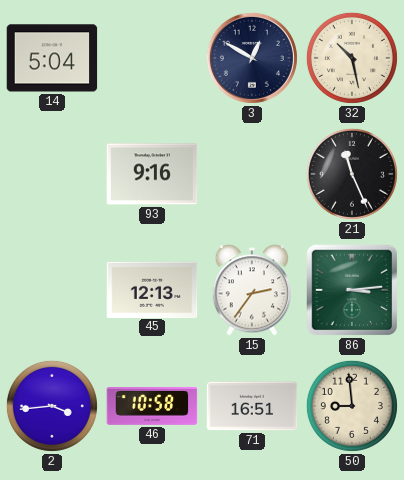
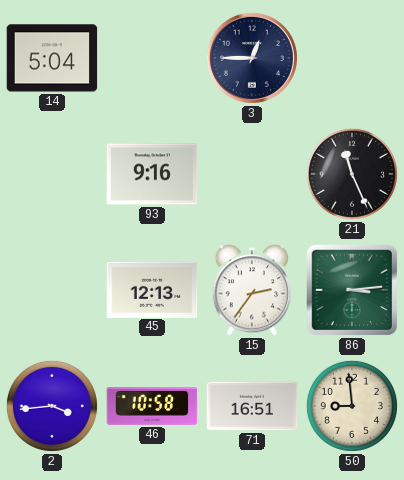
3: 12:50 -> 12:45 (252, 58)
32: 10:28 -> none (352, 58)
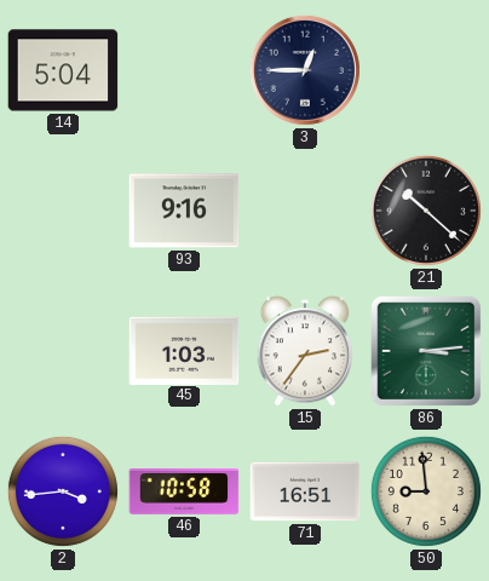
21: 11:26 -> 10:22 (426, 211)
45: 12:13 -> 1:03 (184, 350)
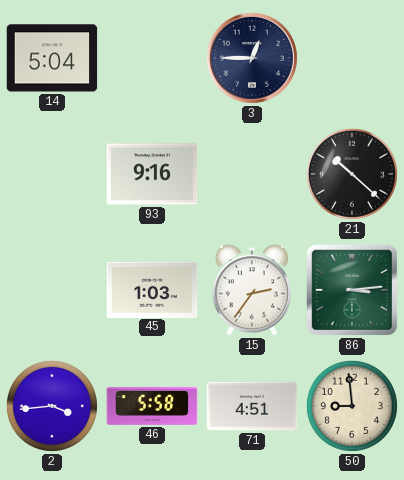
46: 10:58 -> 5:58 (152, 407)
71: 16:51 -> 4:51 (252, 406)
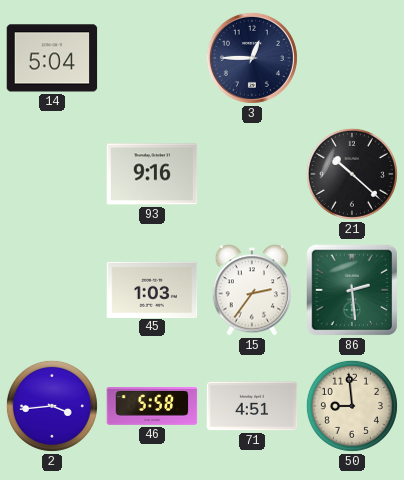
86: 3:14 -> 2:29 (352, 290)
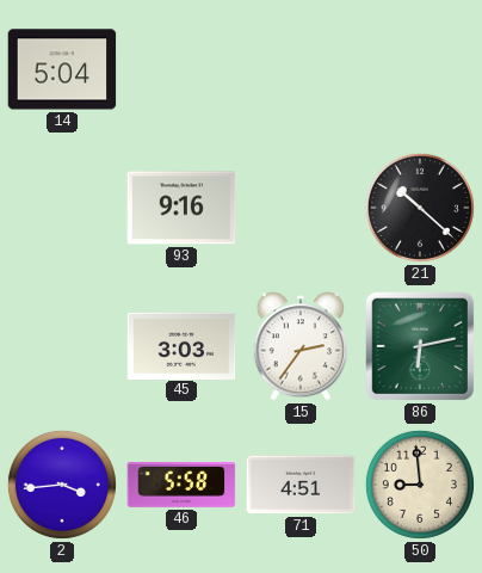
3: 12:45 -> none (252, 58)
45: 1:03 -> 3:03 (181, 345)
86: 2:29 -> 6:13 (420, 346)
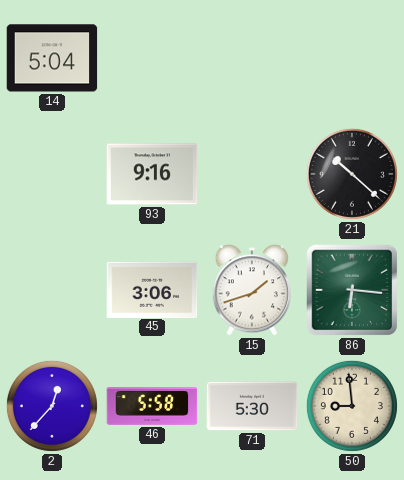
45: 3:03 -> 3:06 (152, 289)
15: 2:36 -> 1:42 (251, 290)
86: 6:13 -> 6:16 (352, 290)
2: 3:44 -> 12:37 (52, 406)
71: 4:51 -> 5:30 (252, 406)
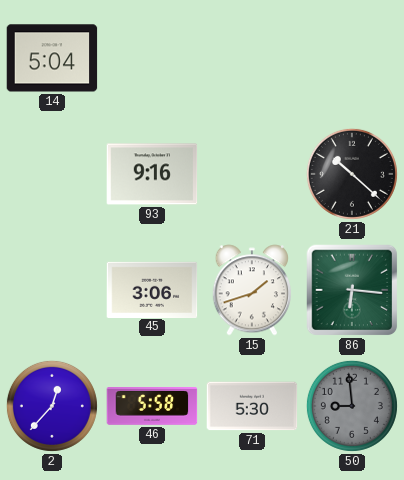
50 dial: cream -> grey (352, 406)
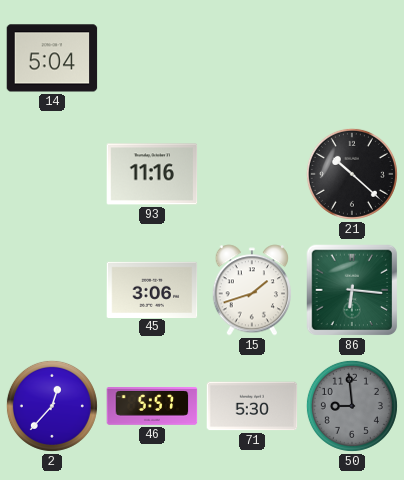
93: 9:16 -> 11:16 (152, 174)
46: 5:58 -> 5:57 (152, 407)
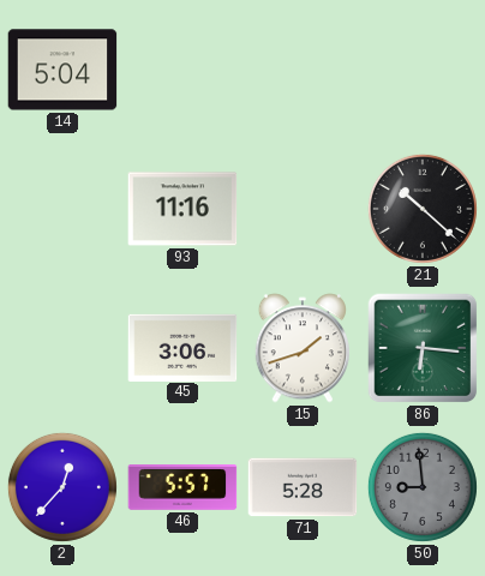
71: 5:30 -> 5:28 (303, 487)
